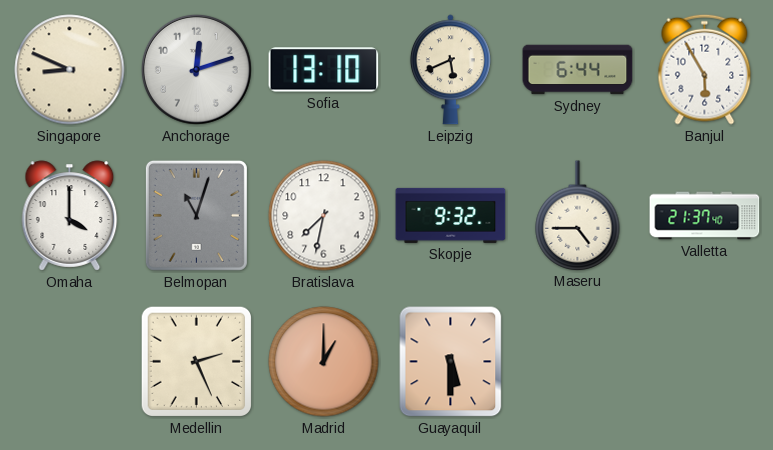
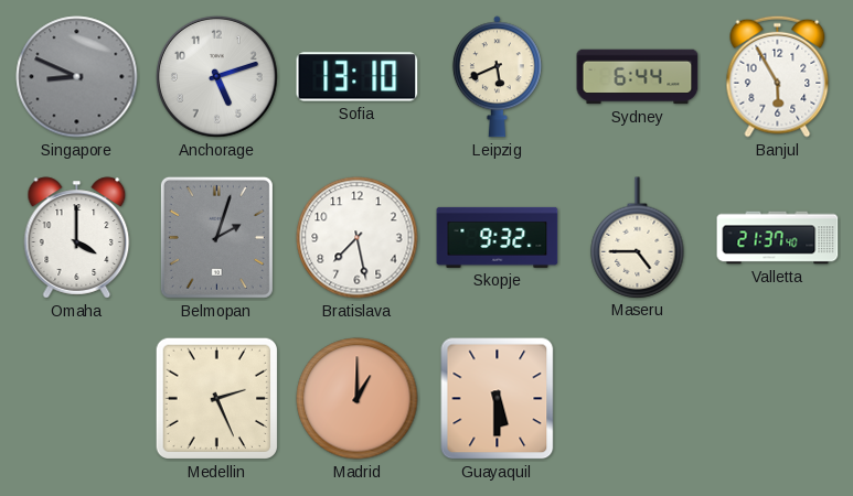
Singapore dial: cream -> grey (77, 77)
Anchorage: 12:12 -> 5:12 (216, 76)
Belmopan: 11:03 -> 2:03 (216, 237)
Bratislava: 7:32 -> 7:28 (358, 238)
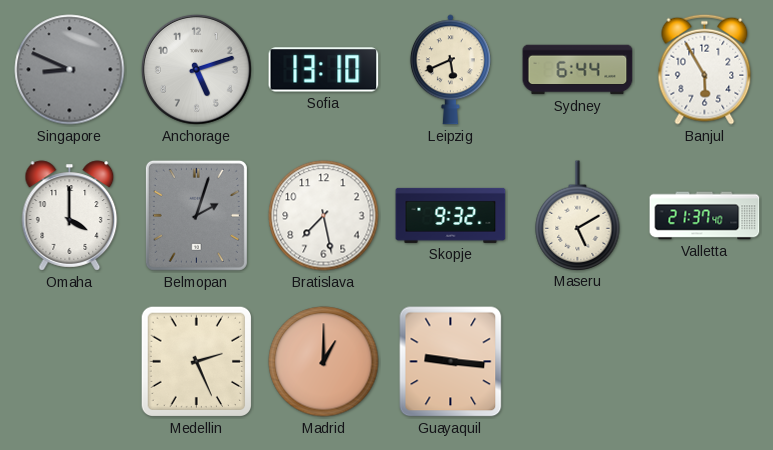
Maseru: 4:45 -> 5:10 (578, 215)
Guayaquil: 5:30 -> 9:16 (451, 362)
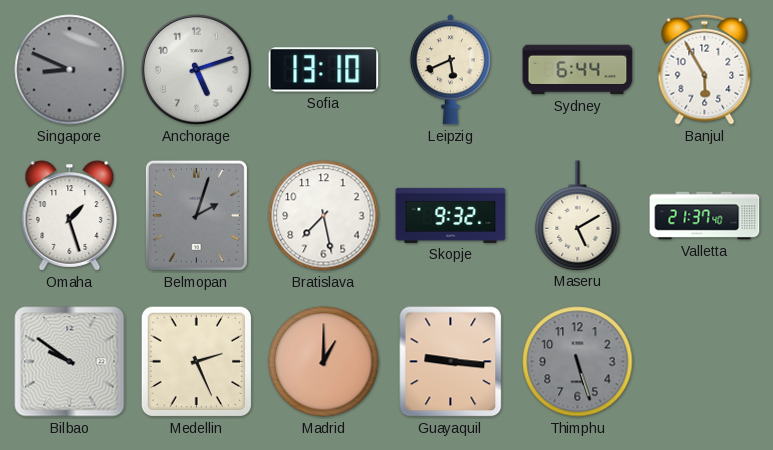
Omaha: 4:00 -> 1:27 (70, 216)
Bilbao: none -> 9:51 (70, 362)
Thimphu: none -> 5:27 (578, 362)
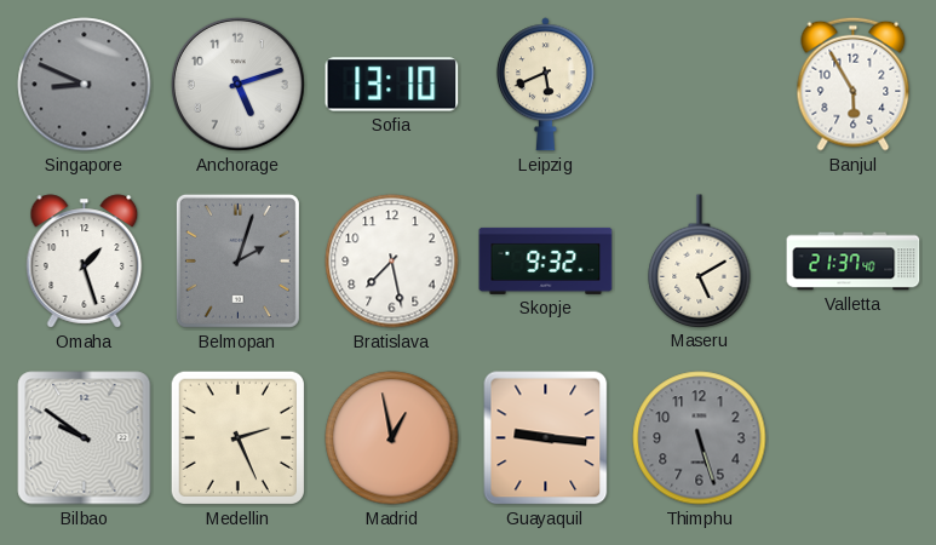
Sydney: 6:44 -> none (578, 70)
Madrid: 1:00 -> 12:58 (392, 438)
